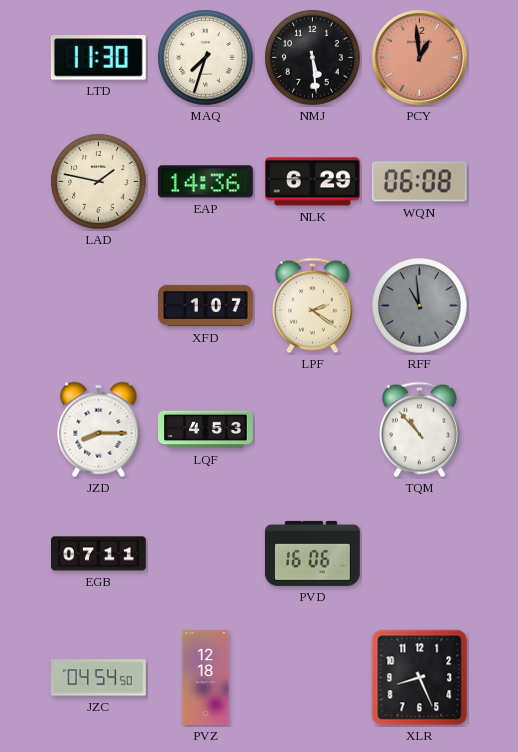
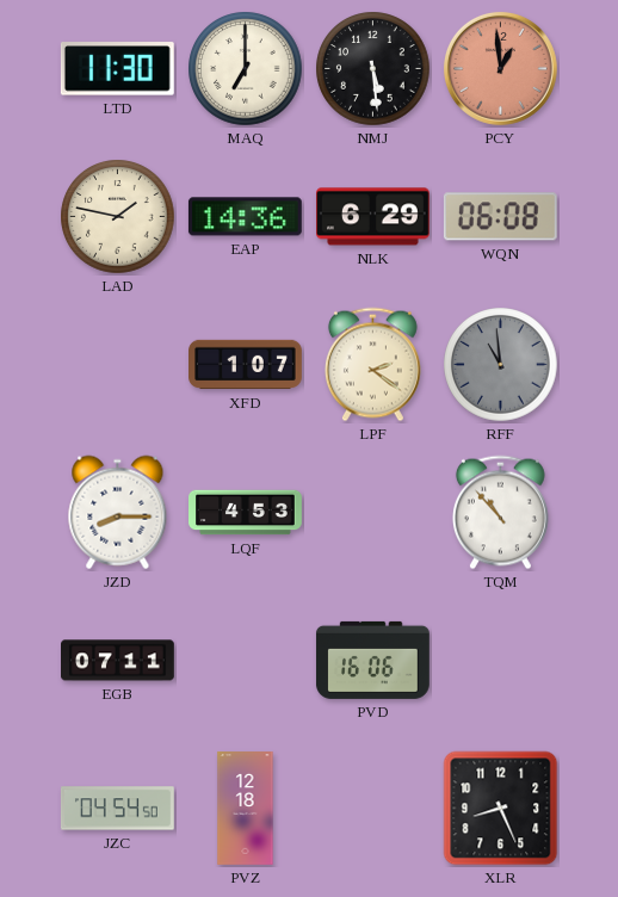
MAQ: 7:33 -> 7:00 (246, 69)
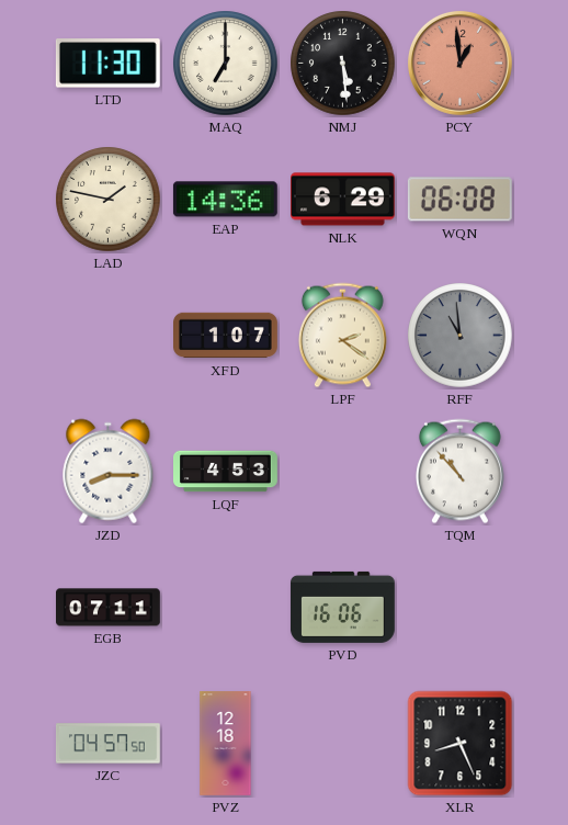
JZC: 04:54 -> 04:57 (109, 744)
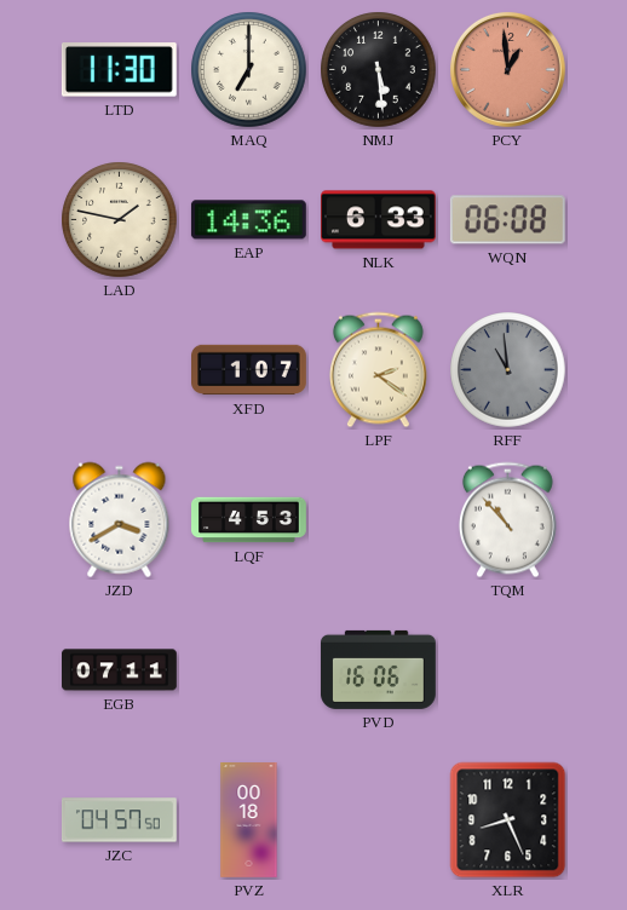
NLK: 6:29 -> 6:33 (379, 220)
JZD: 8:15 -> 3:40 (120, 520)
PVZ: 12:18 -> 00:18 (249, 820)
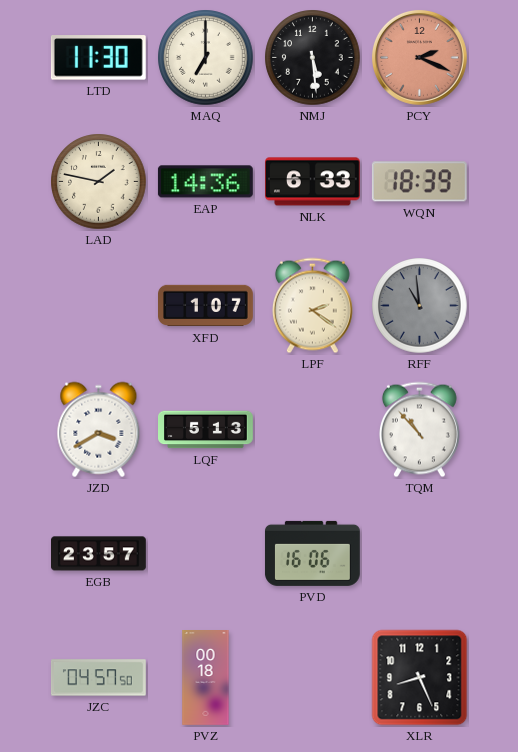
PCY: 12:59 -> 2:19 (419, 57)
WQN: 06:08 -> 18:39 (419, 182)
LQF: 4:53 -> 5:13 (206, 430)
EGB: 07:11 -> 23:57 (99, 554)
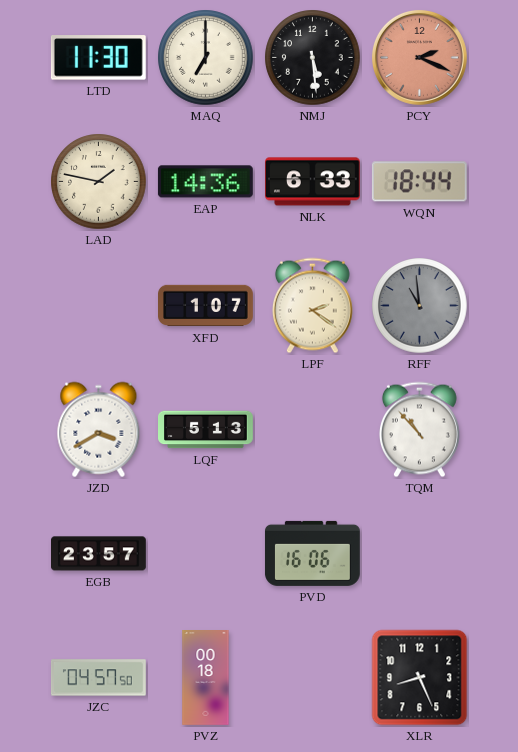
WQN: 18:39 -> 18:44 (419, 182)
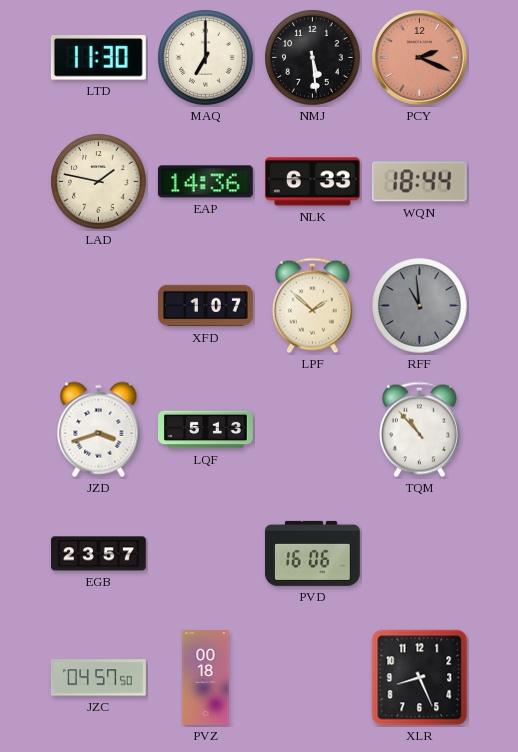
LPF: 2:21 -> 1:52 (312, 306)
JZD: 3:40 -> 3:42 (99, 430)
